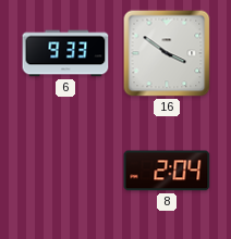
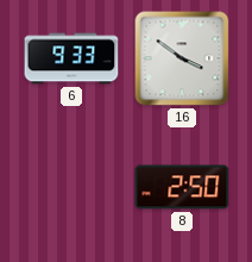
8: 2:04 -> 2:50 (182, 187)
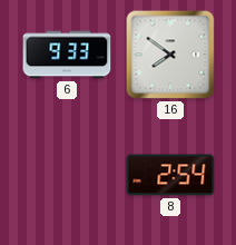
16: 3:51 -> 7:51 (170, 55)
8: 2:50 -> 2:54 (170, 175)
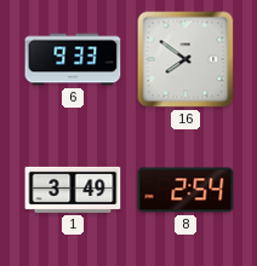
1: none -> 3:49 (73, 190)
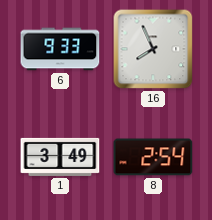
16: 7:51 -> 7:56 (153, 49)
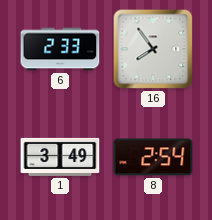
6: 9:33 -> 2:33 (60, 49)
16: 7:56 -> 7:54 (153, 49)
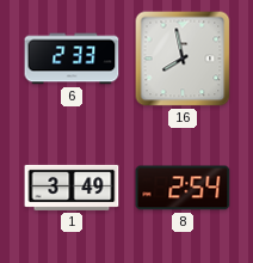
16: 7:54 -> 7:58 (183, 59)
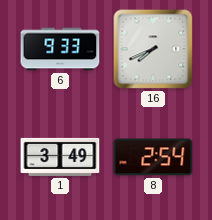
6: 2:33 -> 9:33 (60, 49)
16: 7:58 -> 7:41 (153, 49)
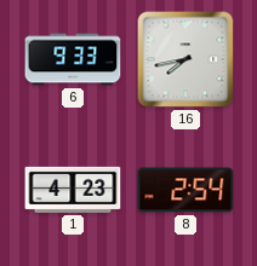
16: 7:41 -> 7:43 (185, 59)
1: 3:49 -> 4:23 (73, 190)
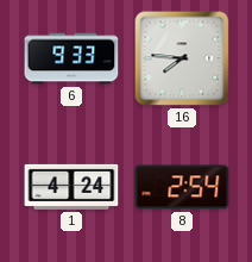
16: 7:43 -> 7:46 (182, 58)
1: 4:23 -> 4:24 (71, 187)
